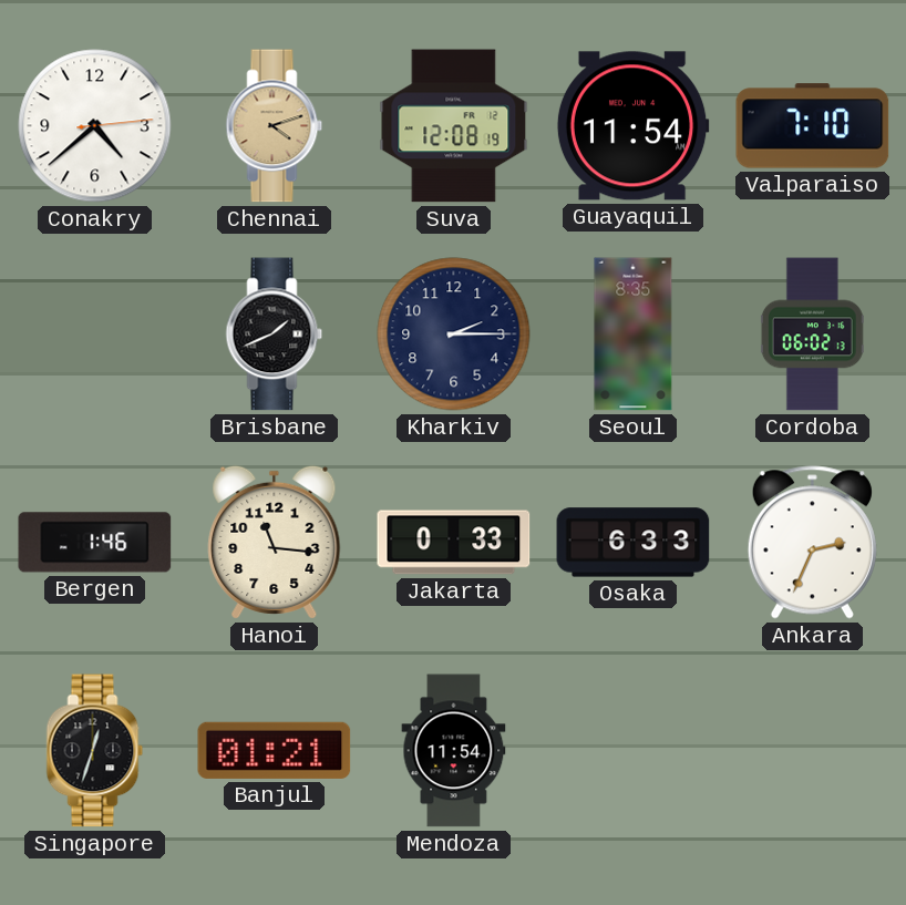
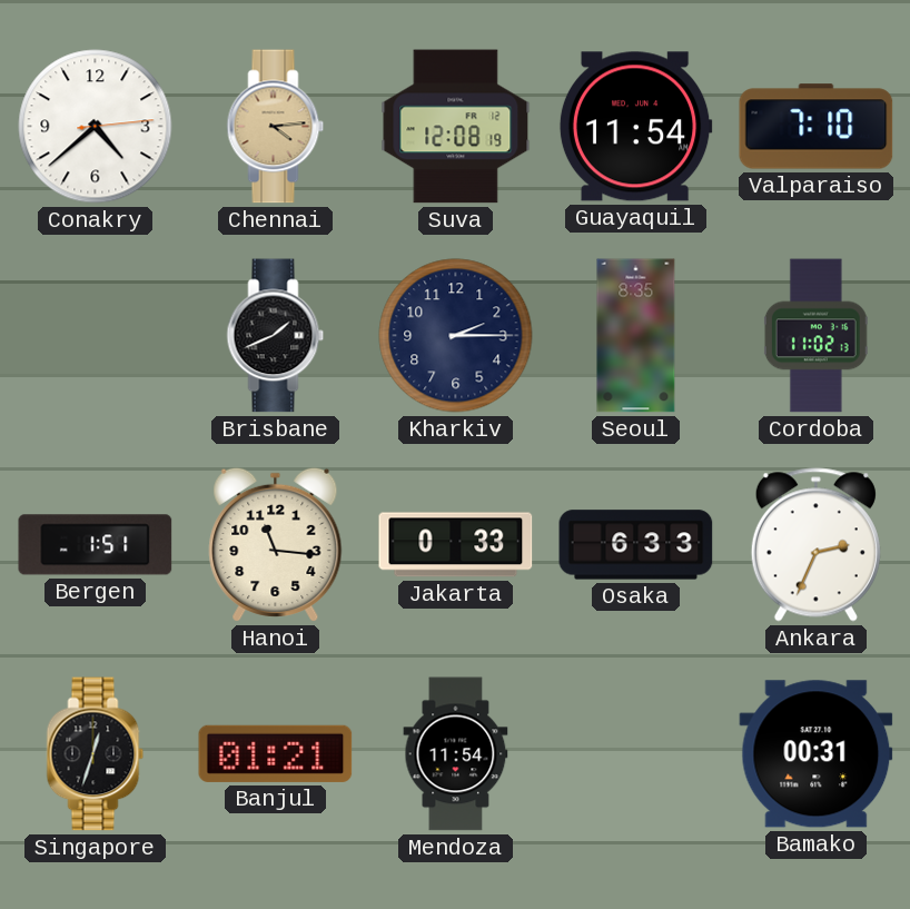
Chennai: 4:12 -> 4:14 (276, 127)
Cordoba: 06:02 -> 11:02 (815, 336)
Bergen: 1:46 -> 1:51 (96, 545)
Bamako: none -> 00:31 (817, 754)
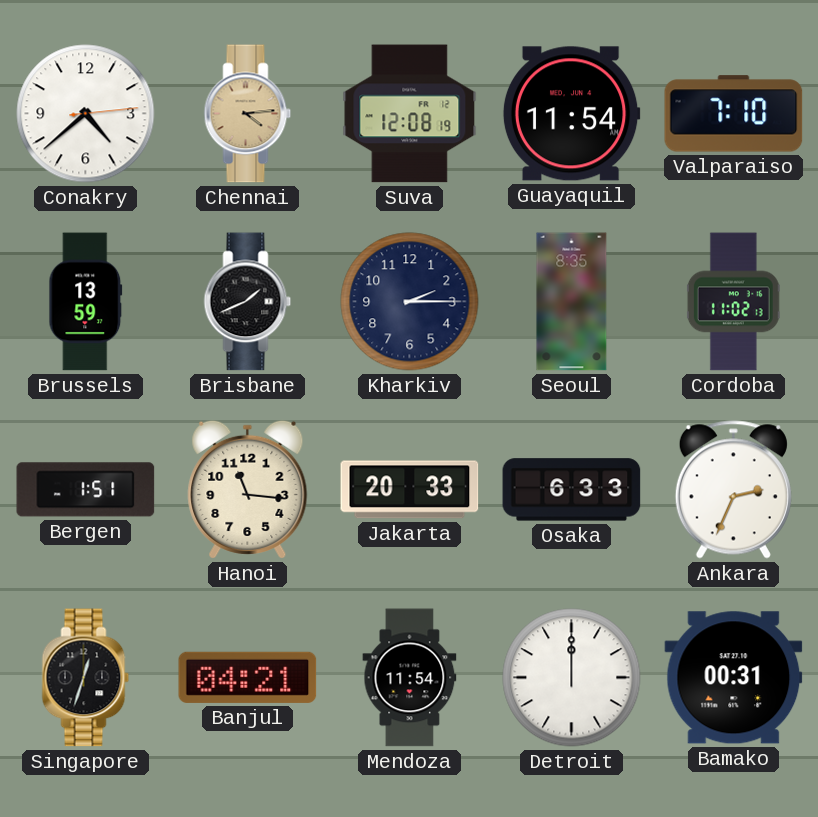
Brussels: none -> 13:59 (86, 302)
Jakarta: 0:33 -> 20:33 (410, 490)
Banjul: 01:21 -> 04:21 (248, 677)
Detroit: none -> 12:00 (572, 678)
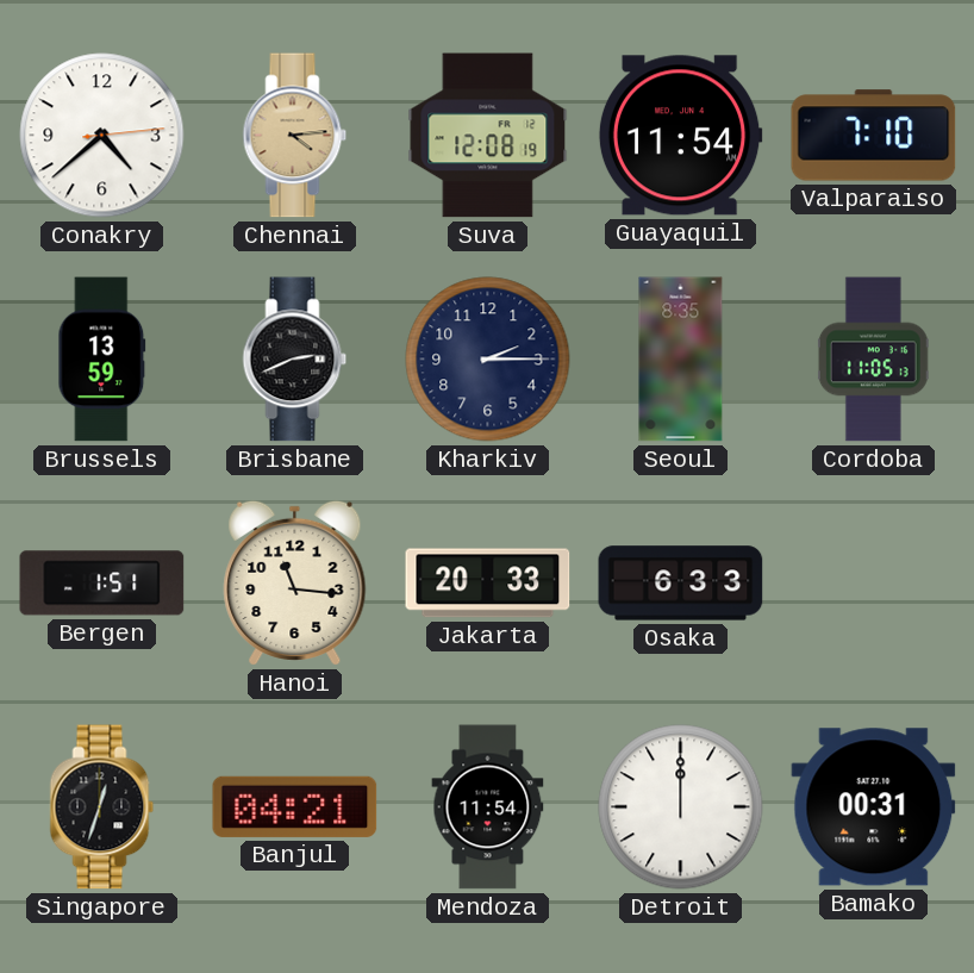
Brisbane: 1:41 -> 2:41 (295, 360)
Cordoba: 11:02 -> 11:05 (873, 360)
Ankara: 2:34 -> none (733, 490)
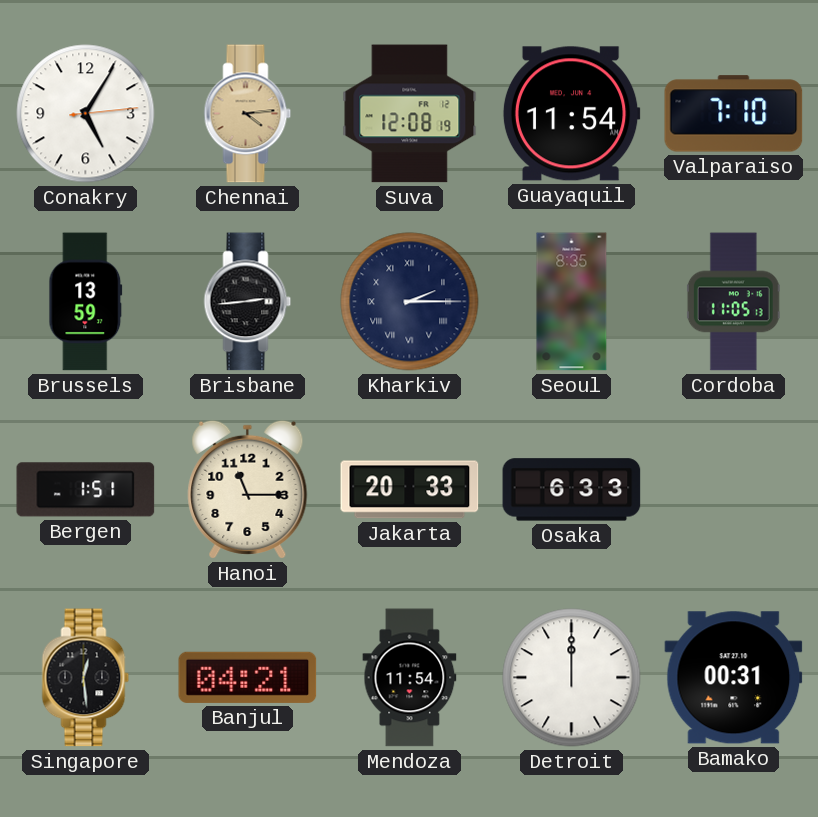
Conakry: 4:38 -> 5:05 (86, 114)
Brisbane: 2:41 -> 2:44 (248, 302)
Kharkiv numerals: Arabic -> Roman (410, 302)
Hanoi: 11:16 -> 11:15 (248, 489)
Singapore: 12:33 -> 12:29 (86, 678)
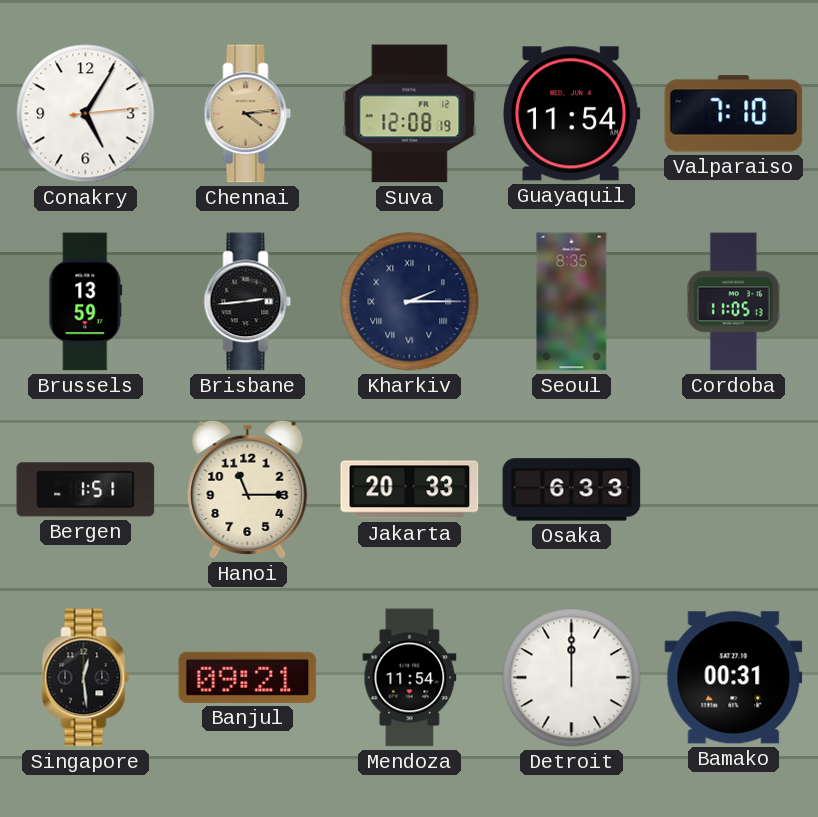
Banjul: 04:21 -> 09:21 (248, 677)
